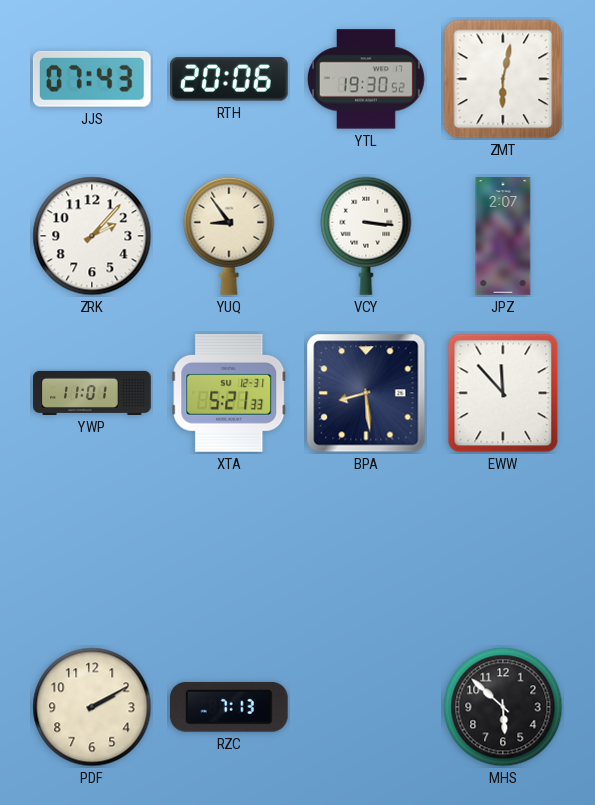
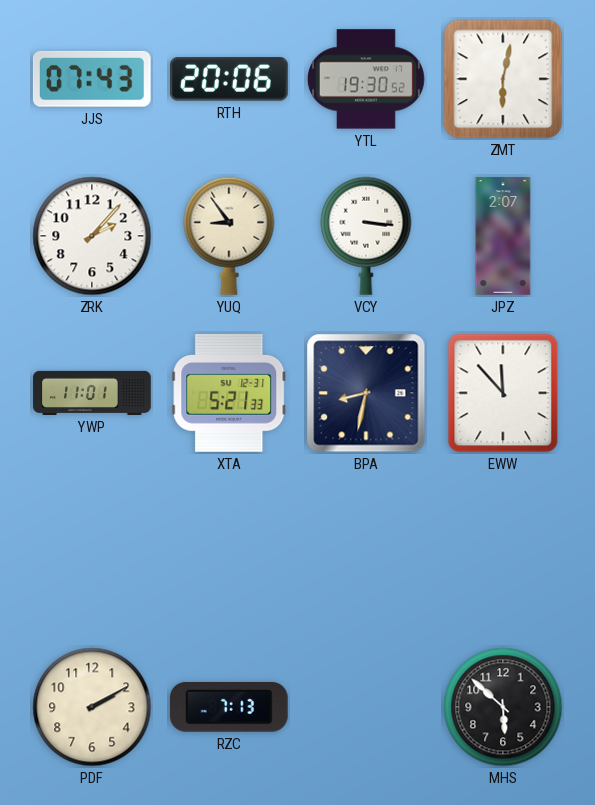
BPA: 8:29 -> 8:32 (366, 393)
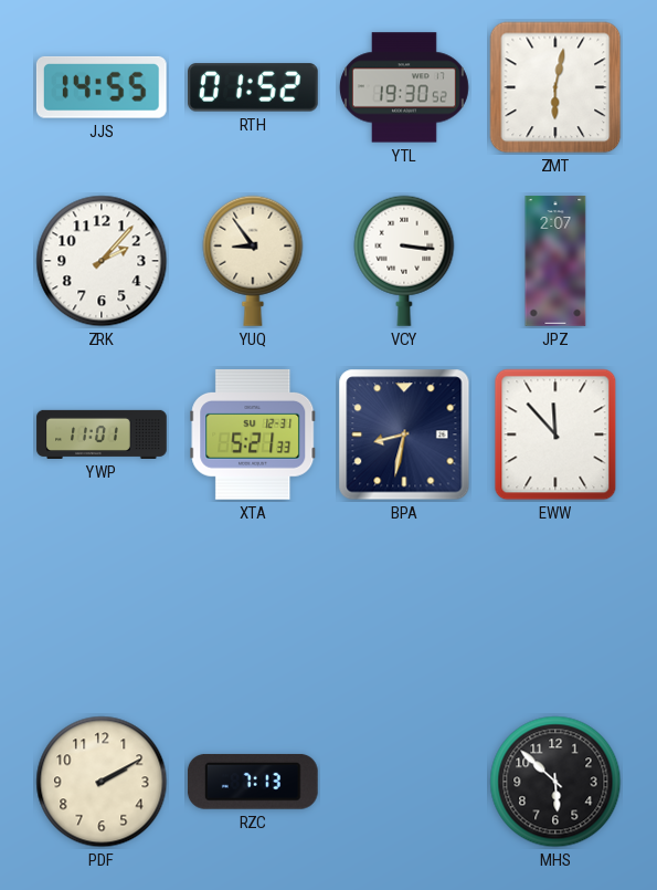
JJS: 07:43 -> 14:55 (102, 87)
RTH: 20:06 -> 01:52 (254, 87)
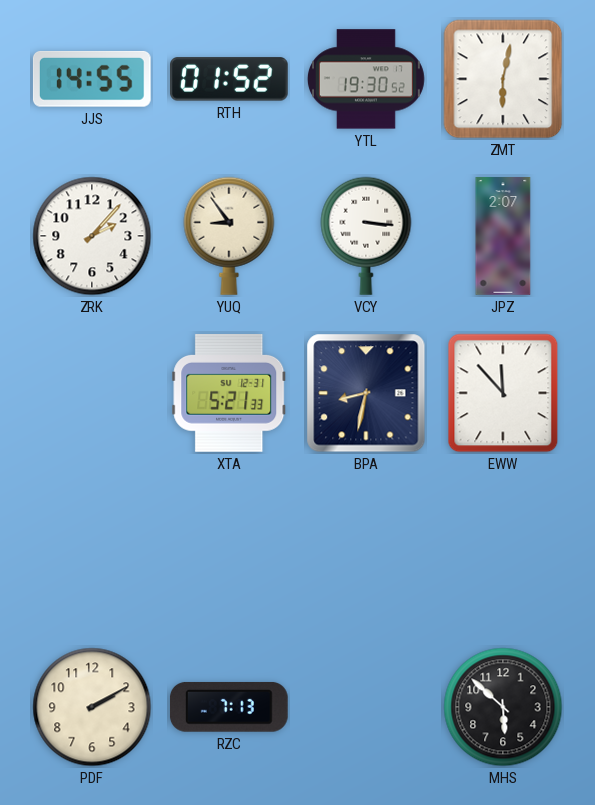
YWP: 11:01 -> none (102, 434)
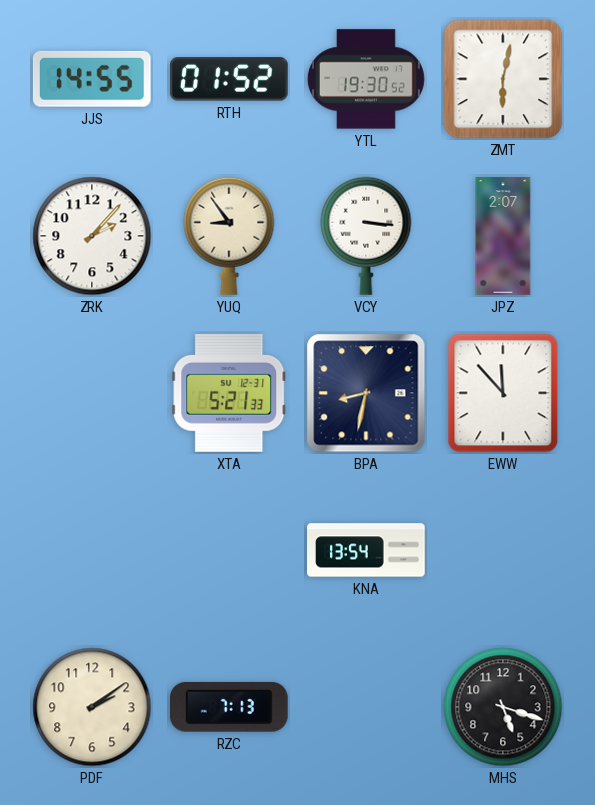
KNA: none -> 13:54 (366, 550)
PDF: 2:10 -> 2:09 (92, 707)
MHS: 5:52 -> 5:18 (503, 707)
